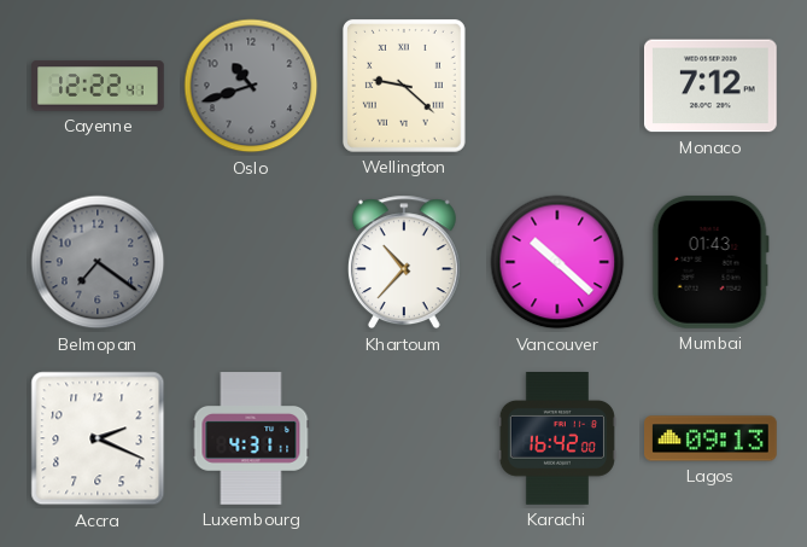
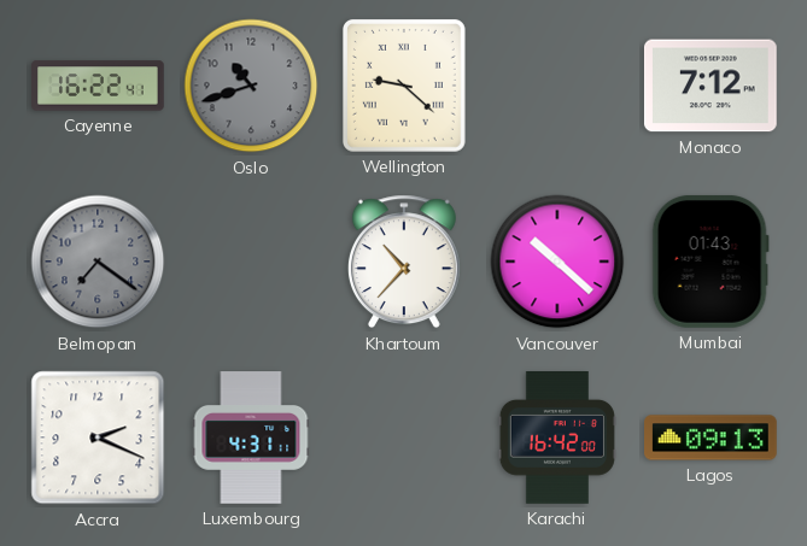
Cayenne: 12:22 -> 16:22 (98, 86)
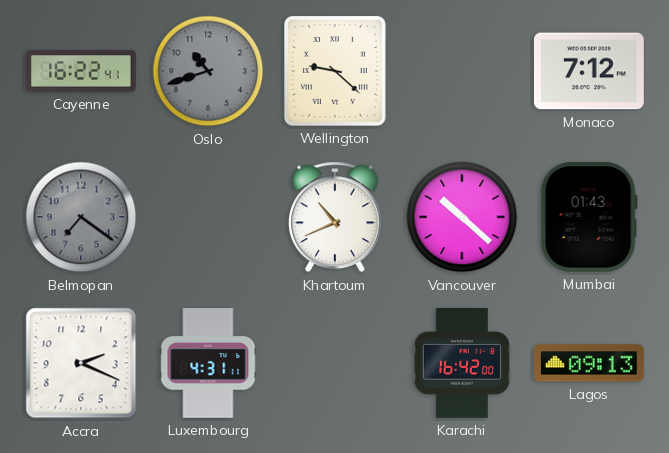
Khartoum: 10:37 -> 10:41 (335, 217)
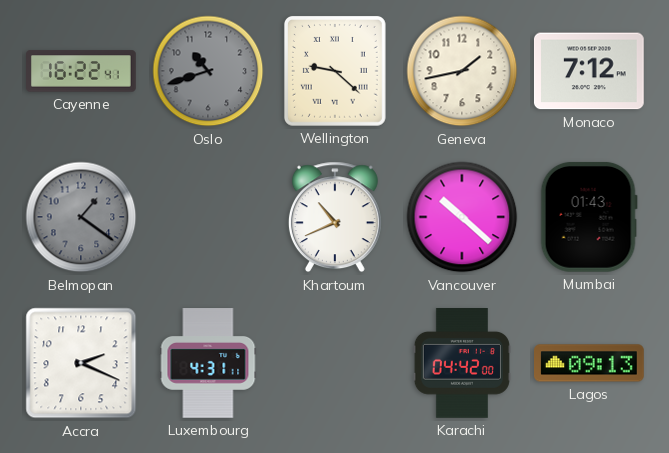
Geneva: none -> 1:43 (462, 71)
Belmopan: 7:21 -> 1:21 (81, 217)
Karachi: 16:42 -> 04:42 (462, 364)
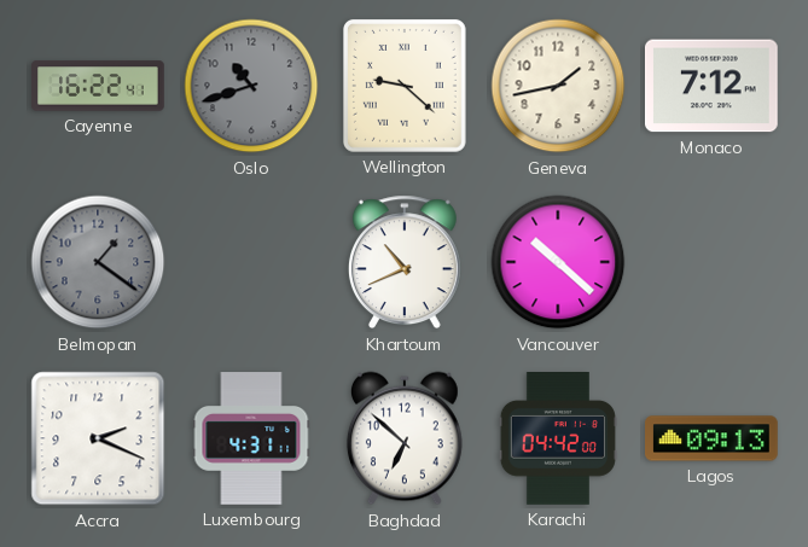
Mumbai: 01:43 -> none (589, 217)
Baghdad: none -> 6:52 (405, 438)
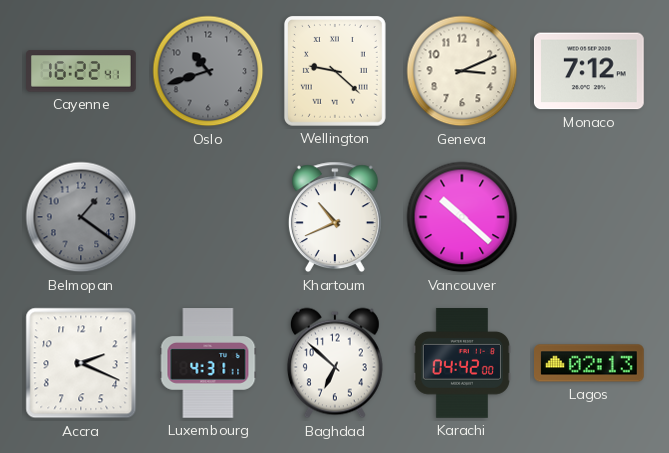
Geneva: 1:43 -> 3:11 (462, 71)
Lagos: 09:13 -> 02:13 (590, 363)
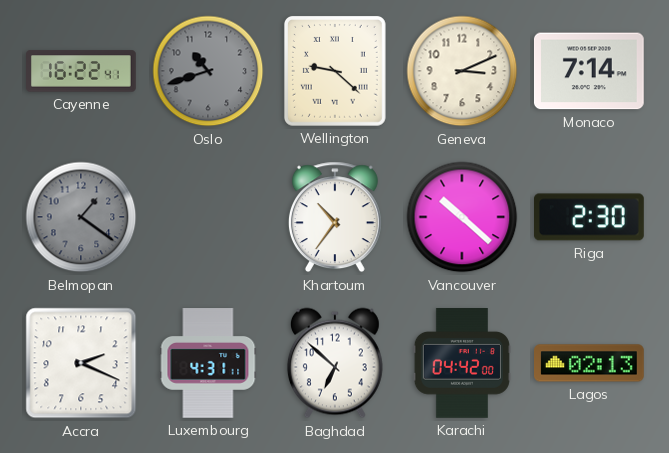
Monaco: 7:12 -> 7:14 (589, 71)
Khartoum: 10:41 -> 10:36 (335, 217)
Riga: none -> 2:30 (590, 217)
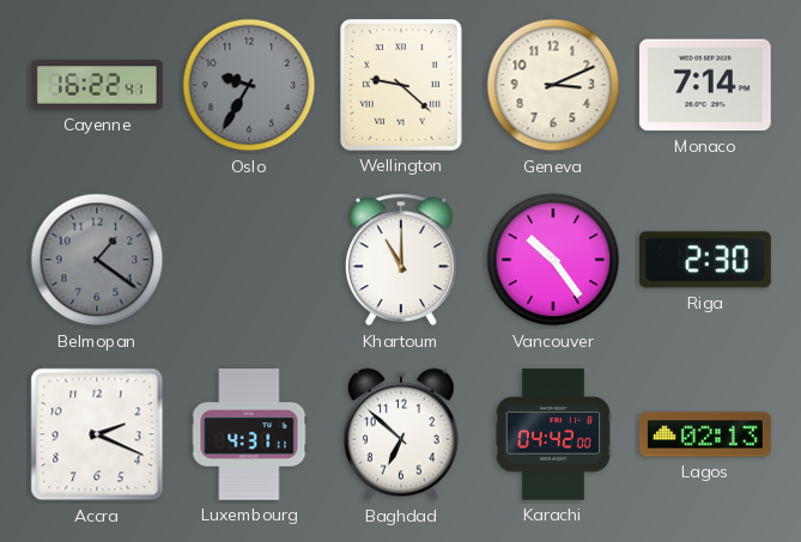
Oslo: 10:42 -> 9:35 (249, 85)
Khartoum: 10:36 -> 11:00 (401, 260)
Vancouver: 10:22 -> 10:24 (553, 260)
